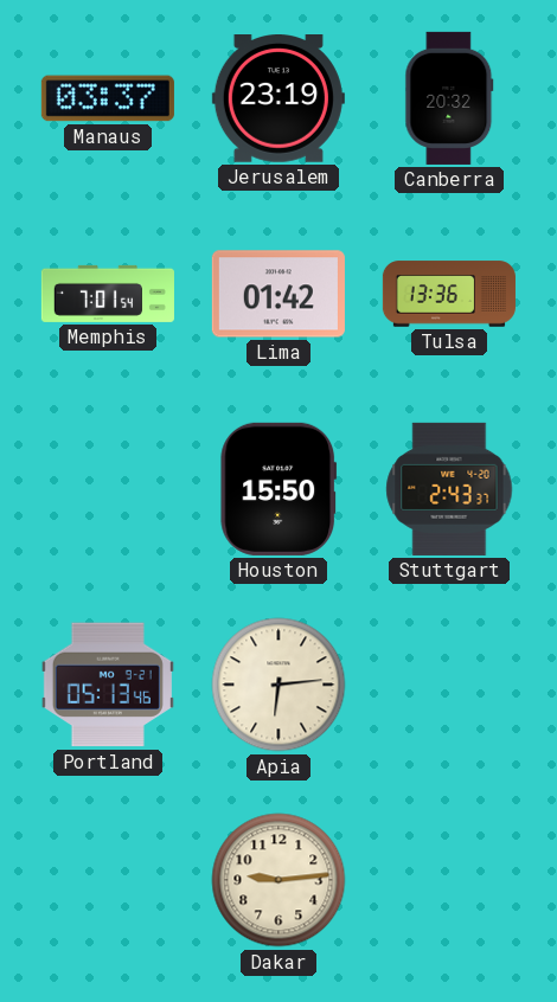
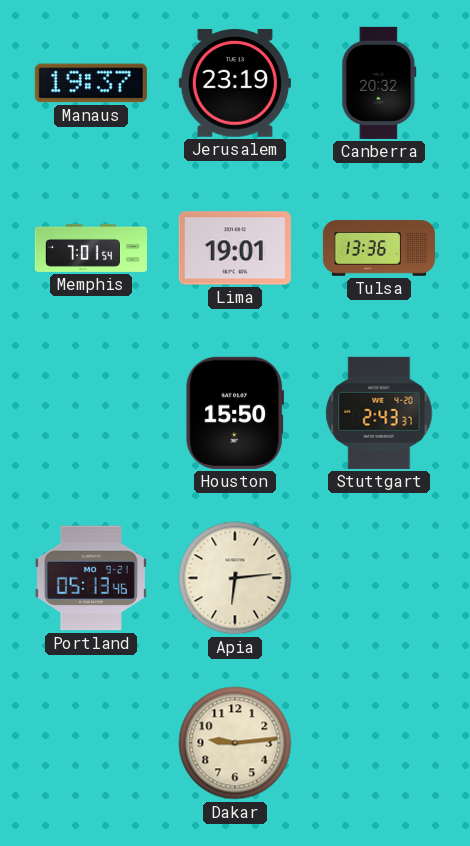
Manaus: 03:37 -> 19:37 (91, 83)
Lima: 01:42 -> 19:01 (235, 248)
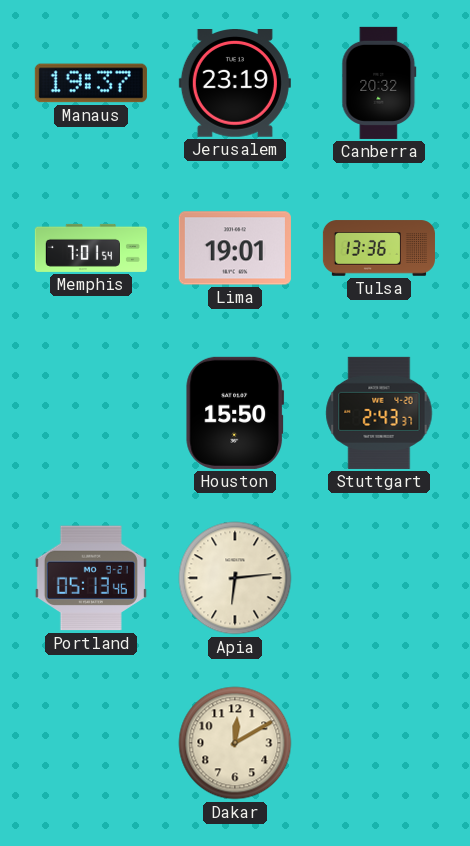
Dakar: 9:14 -> 12:10 (235, 743)
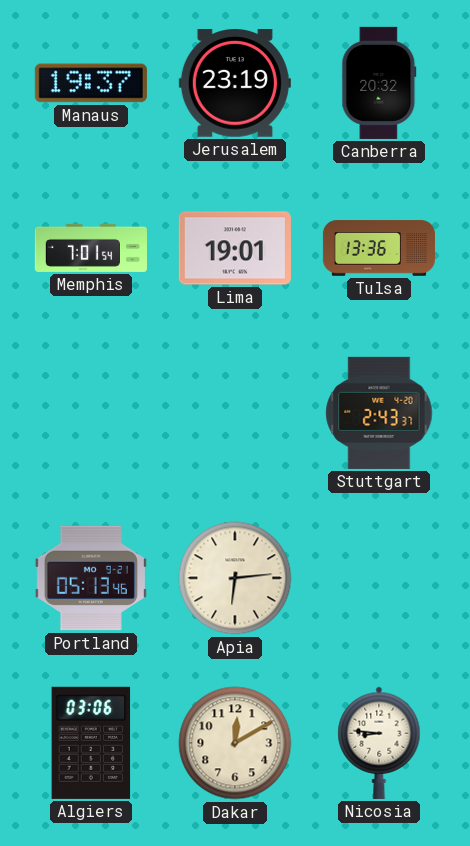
Houston: 15:50 -> none (235, 413)
Algiers: none -> 03:06 (91, 743)
Nicosia: none -> 8:46 (379, 743)
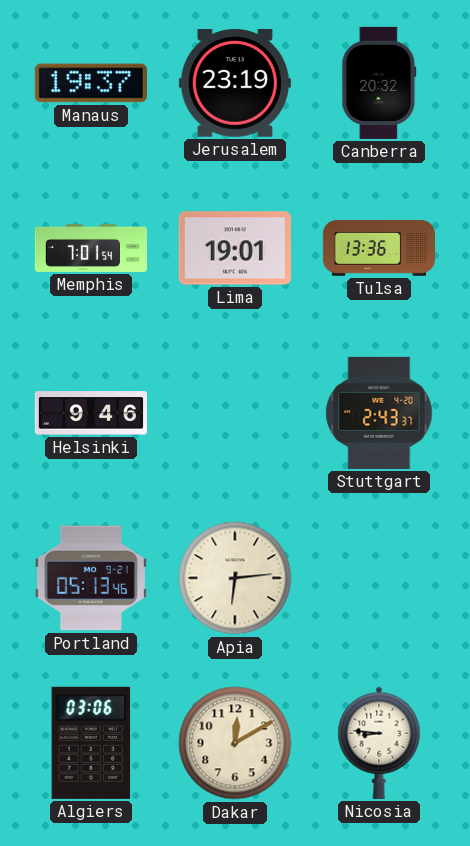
Helsinki: none -> 9:46 (91, 413)
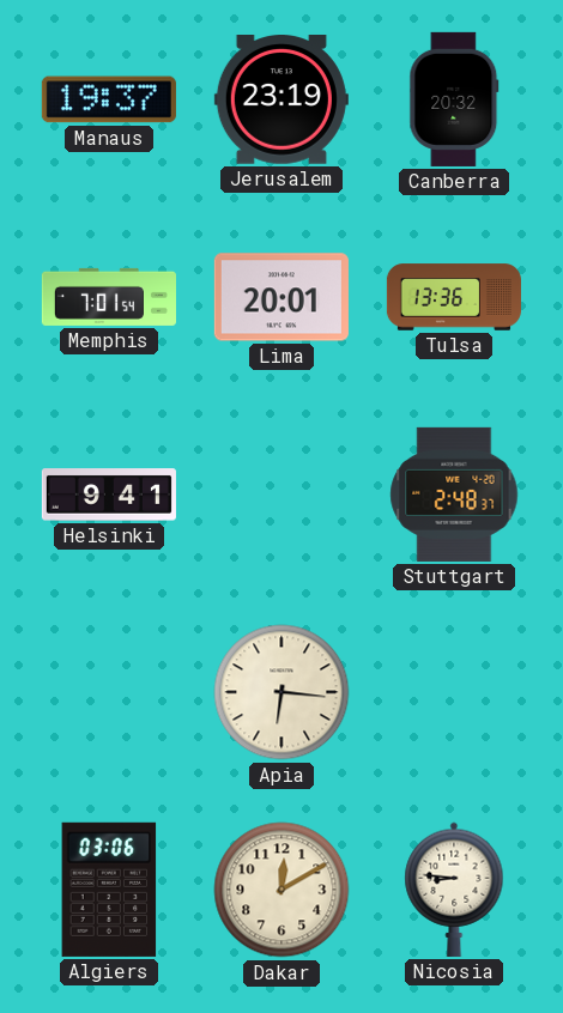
Lima: 19:01 -> 20:01 (281, 297)
Helsinki: 9:46 -> 9:41 (109, 495)
Stuttgart: 2:43 -> 2:48 (454, 495)
Portland: 05:13 -> none (91, 578)
Apia: 6:14 -> 6:16 (281, 692)
